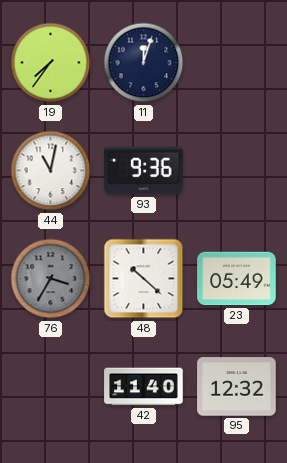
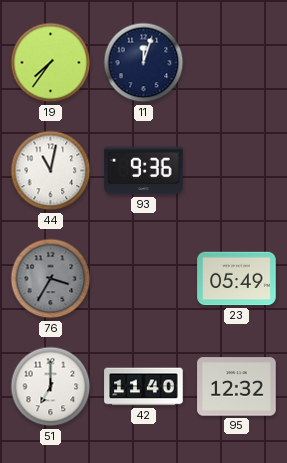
48: 10:22 -> none (144, 279)
51: none -> 7:00 (51, 387)
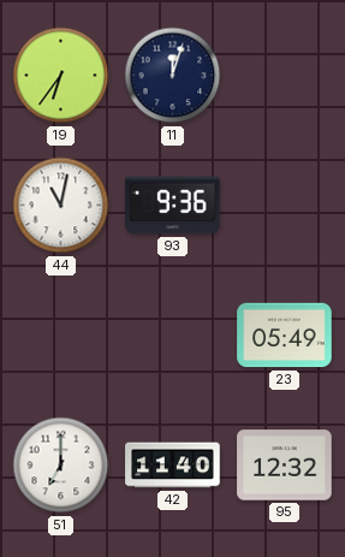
19: 7:36 -> 6:36 (61, 76)
76: 3:35 -> none (51, 279)
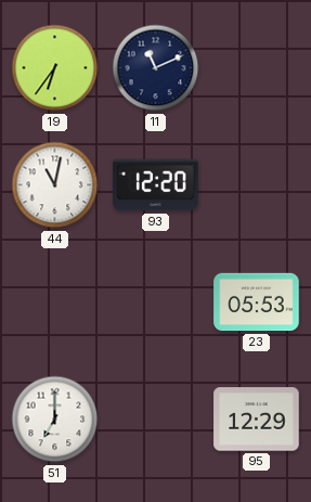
11: 12:03 -> 11:11 (156, 68)
93: 9:36 -> 12:20 (156, 185)
23: 05:49 -> 05:53 (257, 303)
42: 11:40 -> none (173, 466)
95: 12:32 -> 12:29 (257, 420)
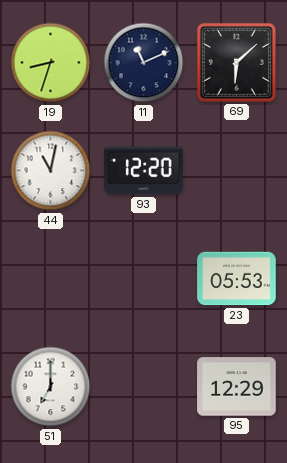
19: 6:36 -> 8:33 (51, 63)
69: none -> 6:08 (236, 62)
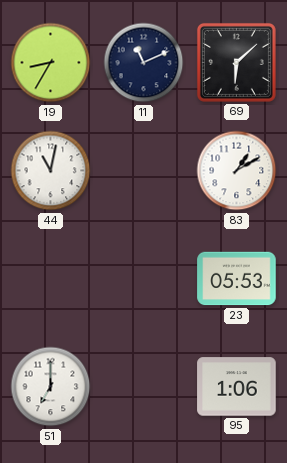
19: 8:33 -> 8:35 (51, 63)
93: 12:20 -> none (144, 171)
83: none -> 1:10 (237, 171)
95: 12:29 -> 1:06 (237, 387)
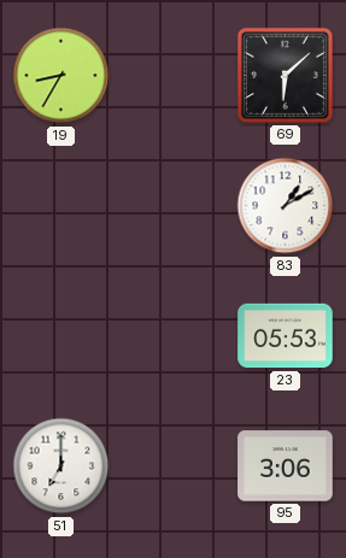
11: 11:11 -> none (144, 63)
44: 11:02 -> none (51, 171)
95: 1:06 -> 3:06 (286, 466)
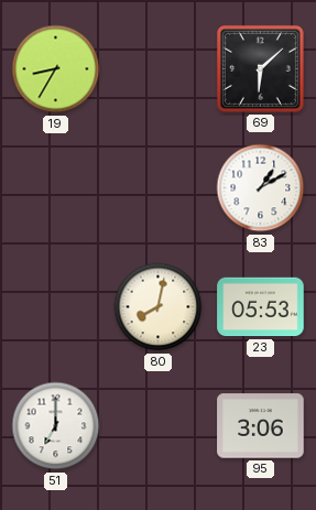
80: none -> 8:02 (159, 307)
